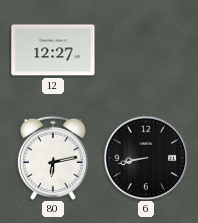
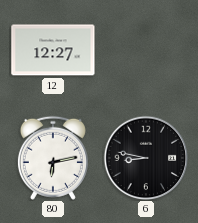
6: 8:43 -> 8:47 (146, 158)
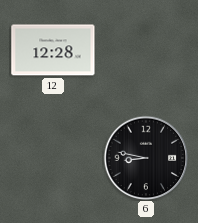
12: 12:27 -> 12:28 (53, 50)
80: 6:13 -> none (53, 158)
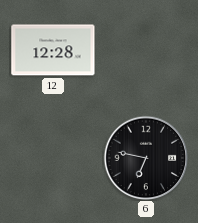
6: 8:47 -> 6:47 (146, 158)
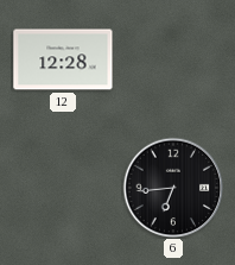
6: 6:47 -> 6:44 (173, 188)
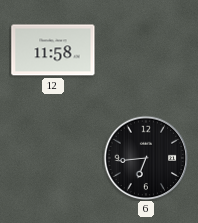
12: 12:28 -> 11:58 (53, 50)
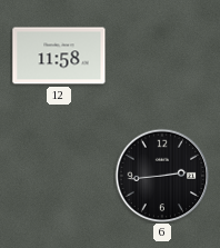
6: 6:44 -> 2:44 (162, 176)
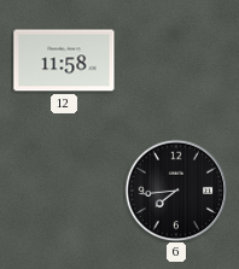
6: 2:44 -> 7:44 (176, 191)
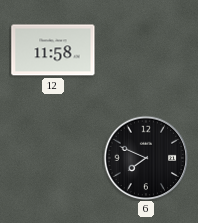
6: 7:44 -> 7:49 (146, 158)
